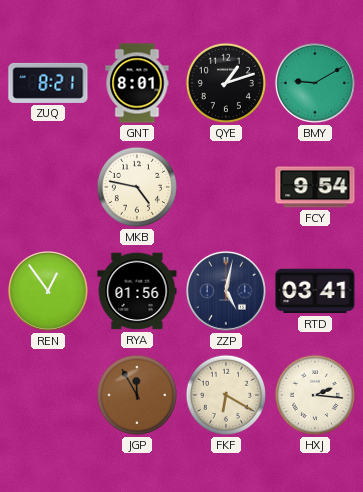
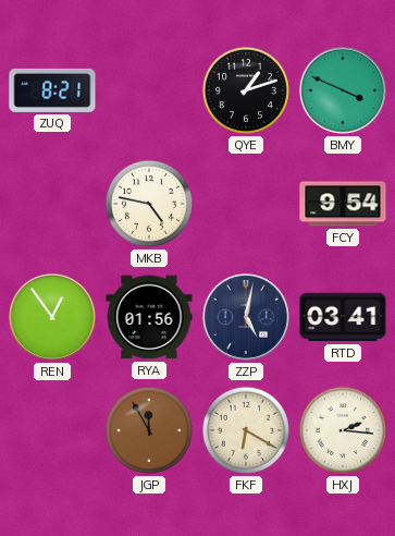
GNT: 8:01 -> none (137, 83)
BMY: 9:10 -> 3:49 (343, 90)
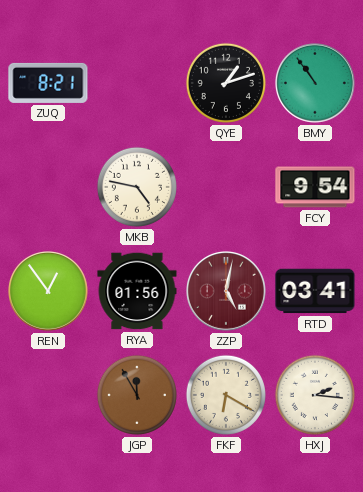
BMY: 3:49 -> 10:54 (315, 83)
ZZP dial: navy -> burgundy (226, 291)
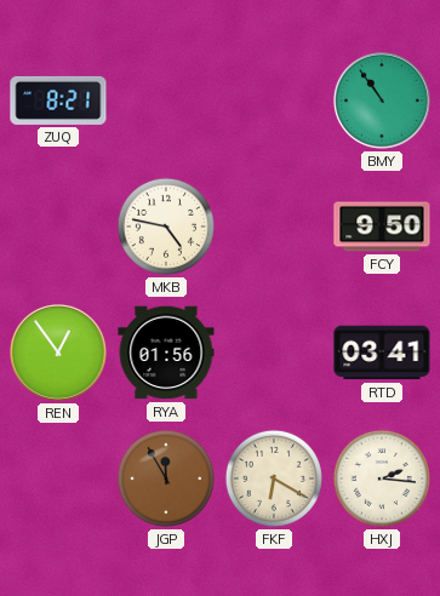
QYE: 1:12 -> none (226, 83)
FCY: 9:54 -> 9:50 (382, 227)
ZZP: 5:02 -> none (226, 291)
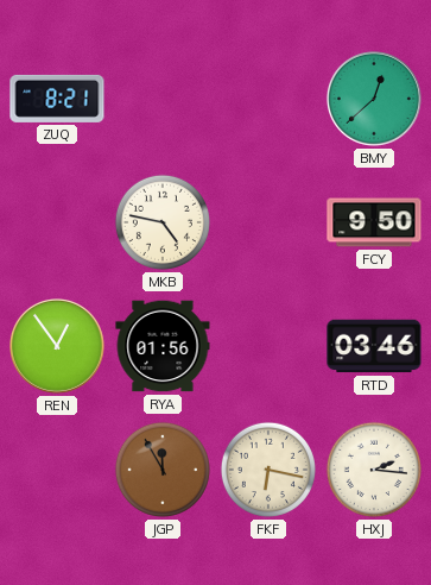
BMY: 10:54 -> 12:38 (374, 99)
RTD: 03:41 -> 03:46 (374, 346)
FKF: 6:20 -> 6:17 (268, 470)
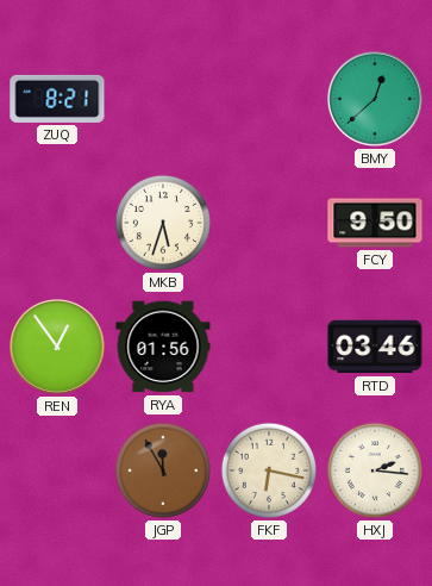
MKB: 4:47 -> 5:33 (163, 223)
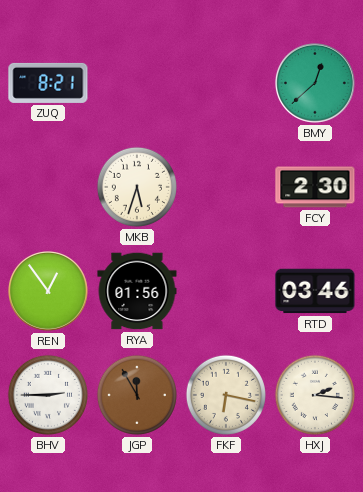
FCY: 9:50 -> 2:30 (315, 187)
BHV: none -> 2:45 (48, 395)
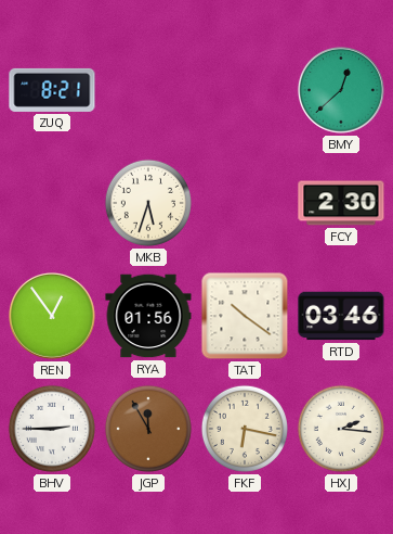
TAT: none -> 10:21 (245, 316)
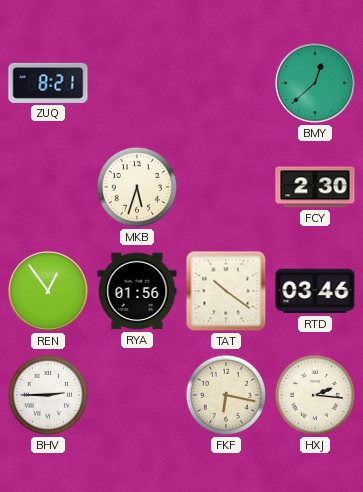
JGP: 11:55 -> none (148, 429)
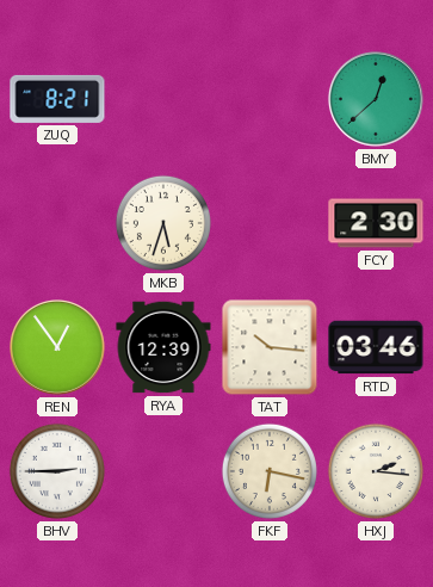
RYA: 01:56 -> 12:39 (163, 347)
TAT: 10:21 -> 10:16 (270, 347)
